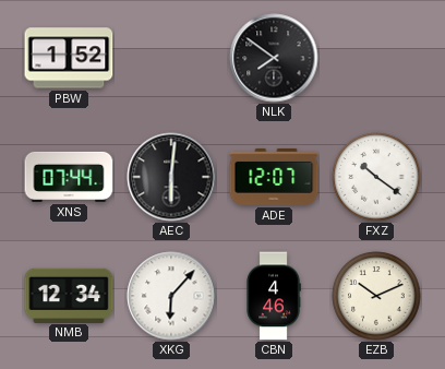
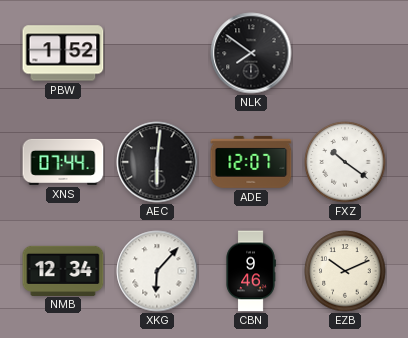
CBN: 4:46 -> 9:46 (251, 271)
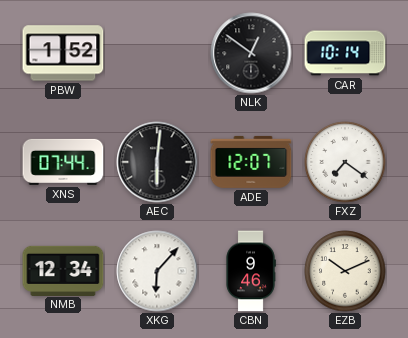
NLK: 7:51 -> 12:51 (251, 53)
CAR: none -> 10:14 (345, 53)
FXZ: 10:21 -> 7:21 (345, 162)
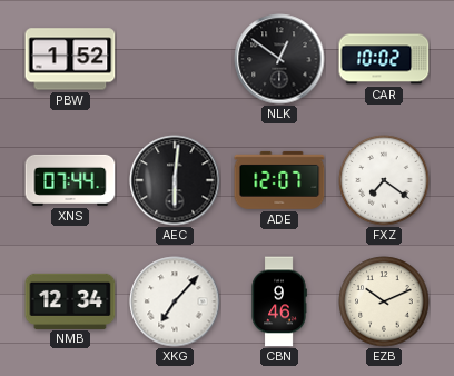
CAR: 10:14 -> 10:02 (384, 59)
XKG: 6:07 -> 7:07 (175, 301)
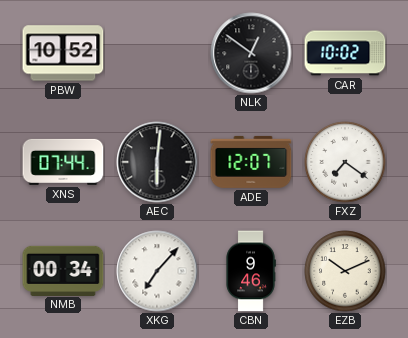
PBW: 1:52 -> 10:52 (63, 53)
NMB: 12:34 -> 00:34 (63, 270)
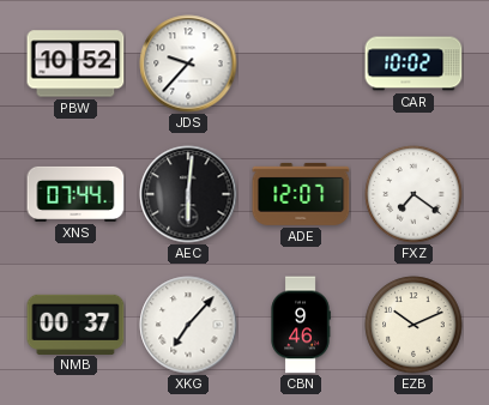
JDS: none -> 9:37 (188, 64)
NLK: 12:51 -> none (251, 53)
NMB: 00:34 -> 00:37 (76, 324)
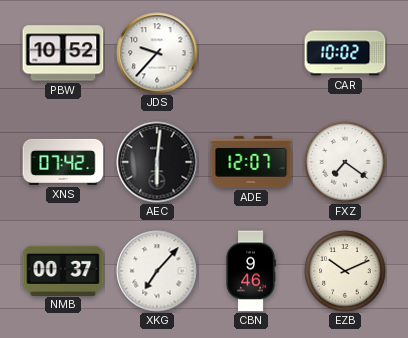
XNS: 07:44 -> 07:42 (63, 162)
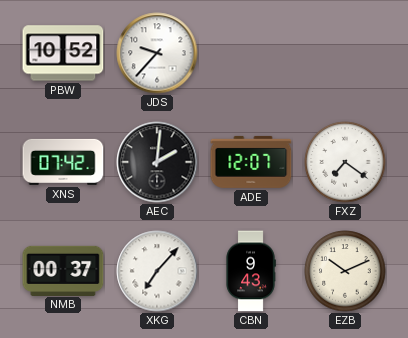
CAR: 10:02 -> none (345, 53)
AEC: 6:01 -> 2:01 (157, 162)
CBN: 9:46 -> 9:43 (251, 271)
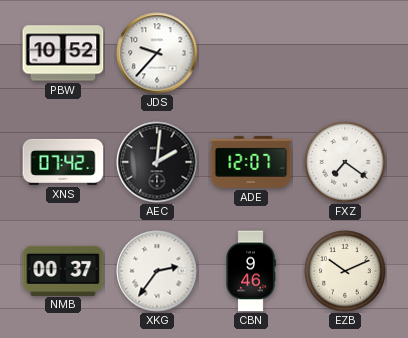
XKG: 7:07 -> 2:36 (157, 271)
CBN: 9:43 -> 9:46 (251, 271)
